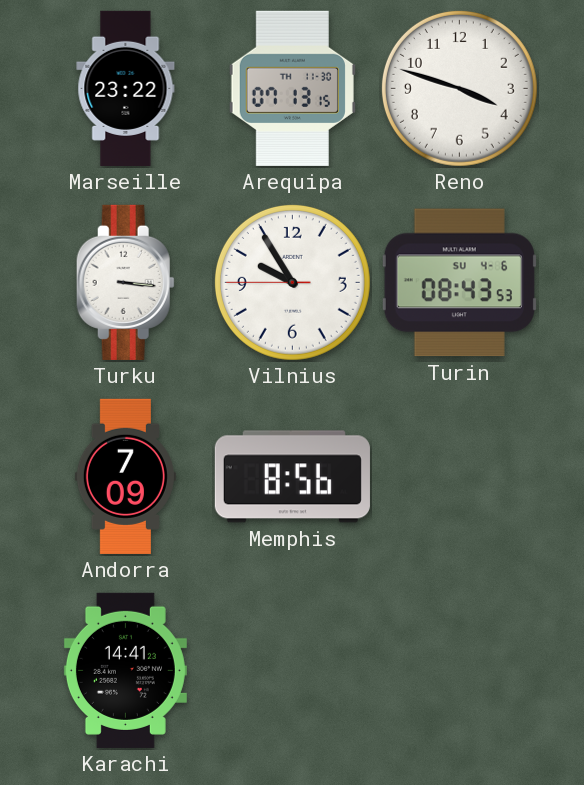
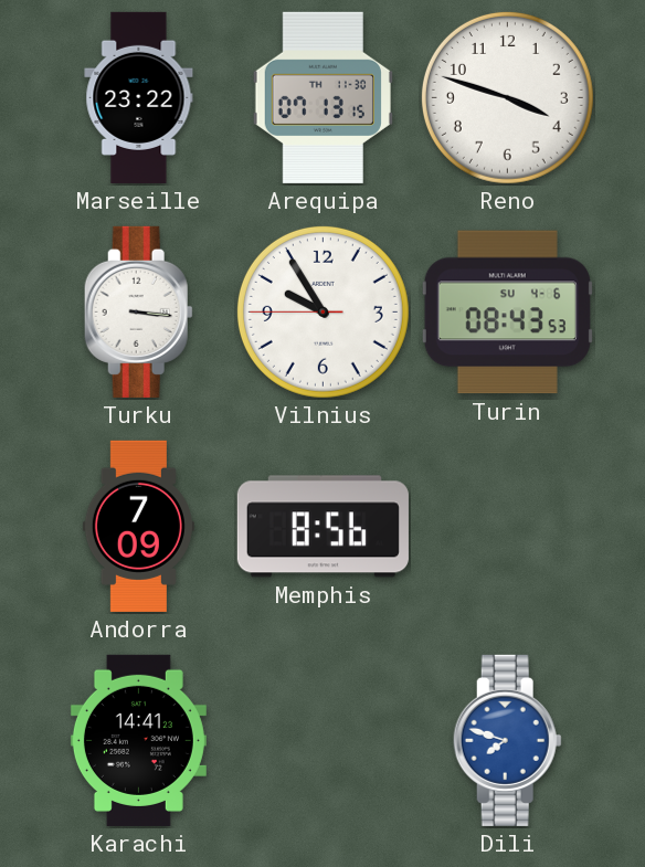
Dili: none -> 7:48 (507, 740)
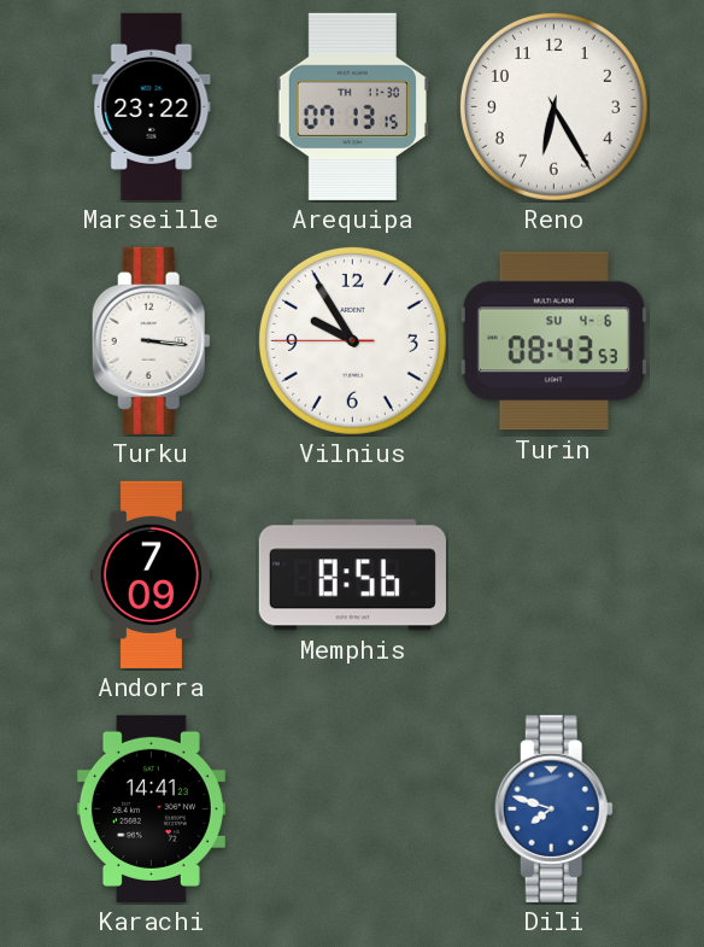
Reno: 3:48 -> 6:25 (553, 106)
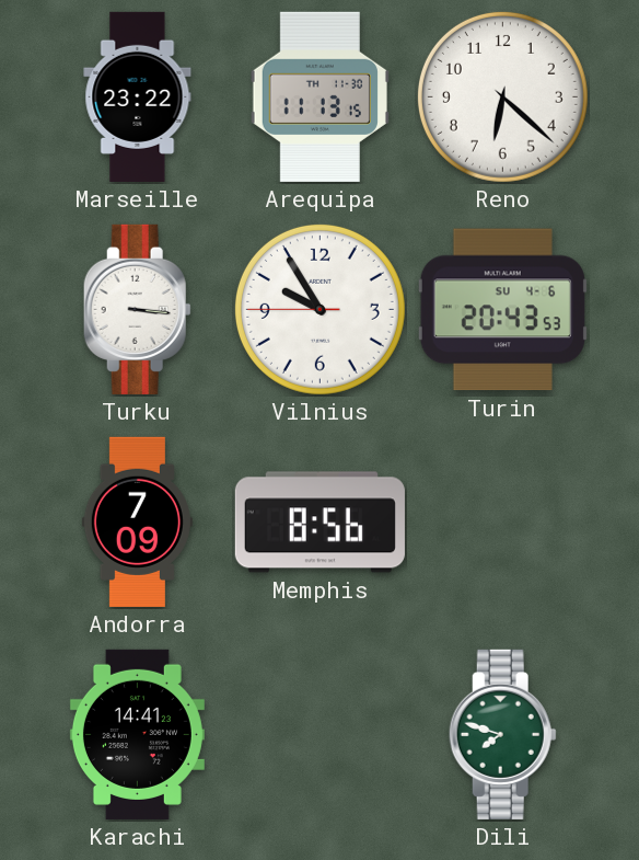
Arequipa: 07:13 -> 11:13 (319, 96)
Reno: 6:25 -> 6:22 (502, 96)
Turin: 08:43 -> 20:43 (502, 310)
Dili dial: blue -> green (502, 734)
